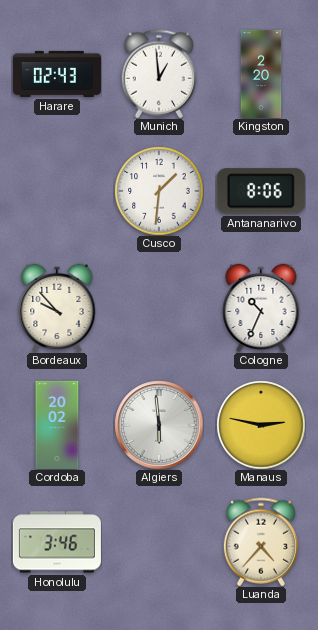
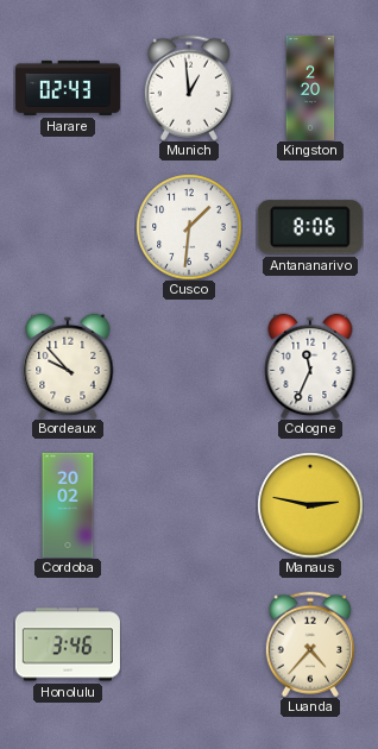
Cologne: 10:34 -> 11:34 (310, 366)
Algiers: 5:59 -> none (159, 425)
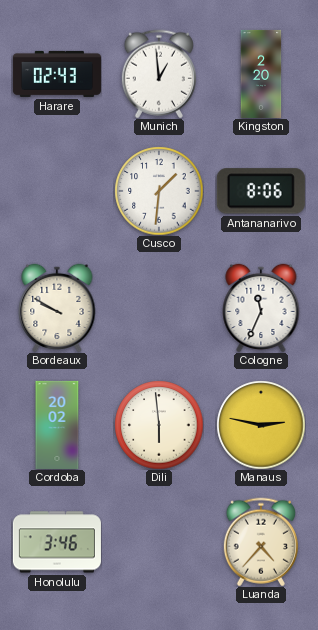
Bordeaux: 9:53 -> 9:50 (57, 308)
Dili: none -> 5:59 (159, 425)
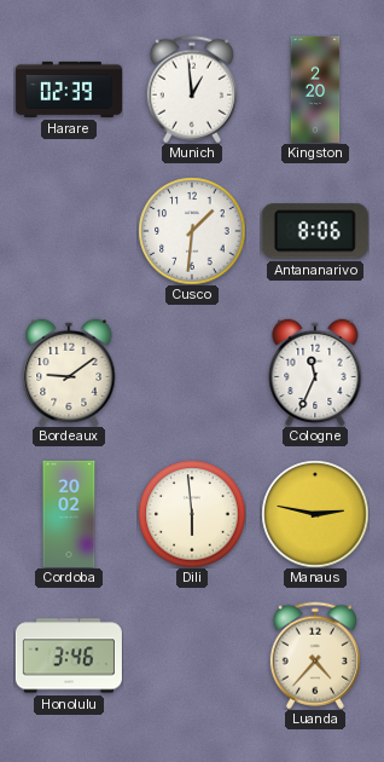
Harare: 02:43 -> 02:39 (69, 90)
Bordeaux: 9:50 -> 9:09 (69, 373)
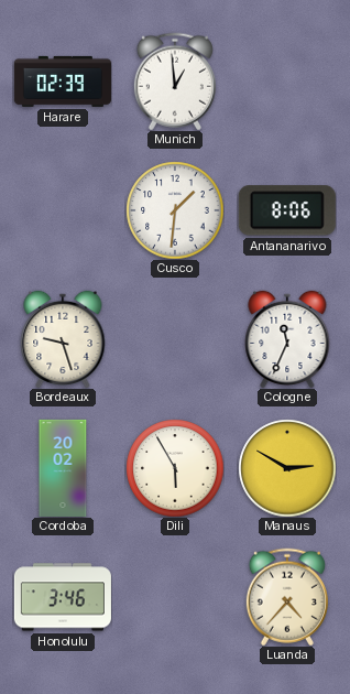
Kingston: 2:20 -> none (315, 90)
Bordeaux: 9:09 -> 9:27 (63, 339)
Dili: 5:59 -> 5:55 (175, 468)
Manaus: 2:47 -> 2:50 (287, 468)
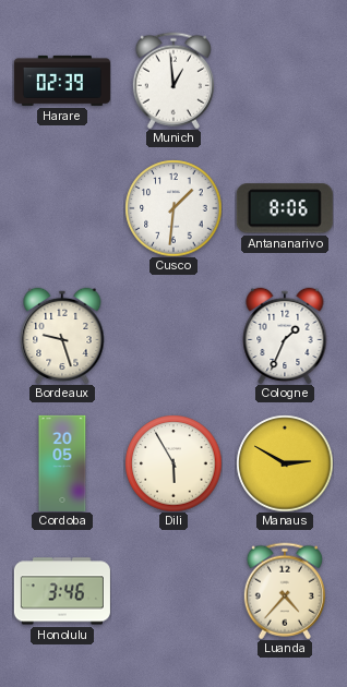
Cologne: 11:34 -> 1:34 (285, 336)
Cordoba: 20:02 -> 20:05 (62, 463)
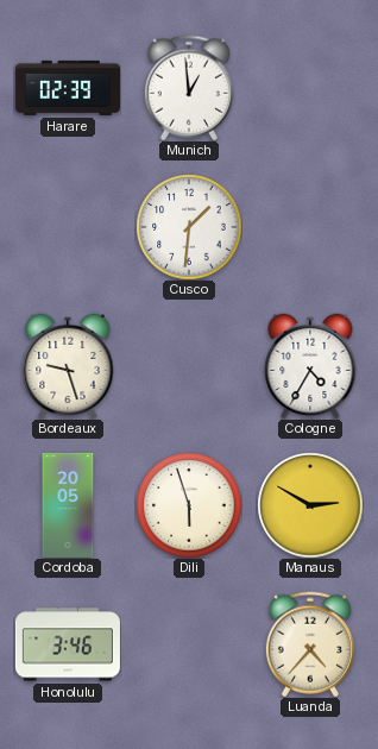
Antananarivo: 8:06 -> none (285, 208)
Cologne: 1:34 -> 4:35 (310, 366)
Dili: 5:55 -> 5:57 (189, 505)
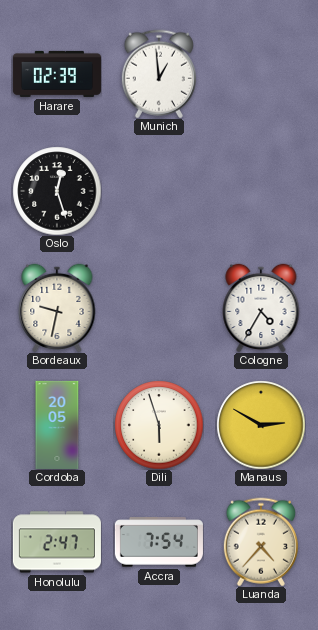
Oslo: none -> 12:27 (57, 191)
Cusco: 1:31 -> none (189, 227)
Bordeaux: 9:27 -> 9:32 (57, 308)
Honolulu: 3:46 -> 2:47 (57, 542)
Accra: none -> 7:54 (159, 542)
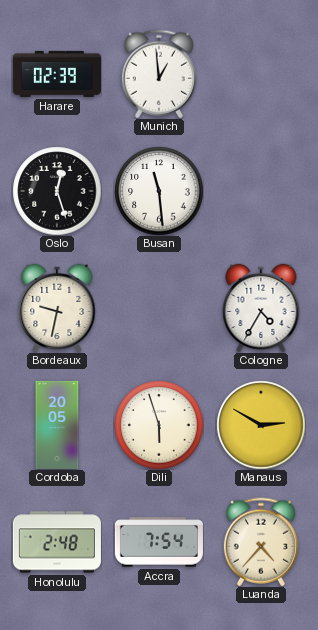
Busan: none -> 11:29 (159, 191)
Honolulu: 2:47 -> 2:48 (57, 542)
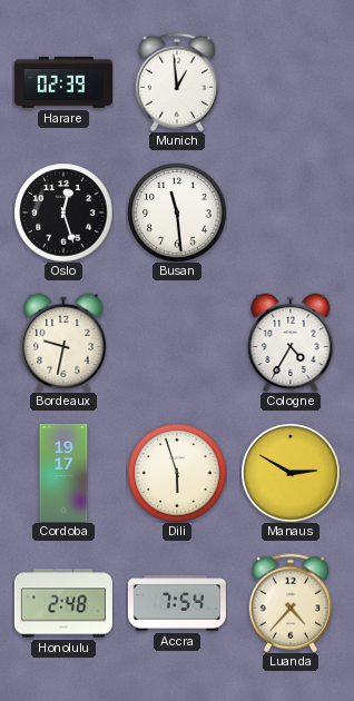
Cordoba: 20:05 -> 19:17 (63, 473)
